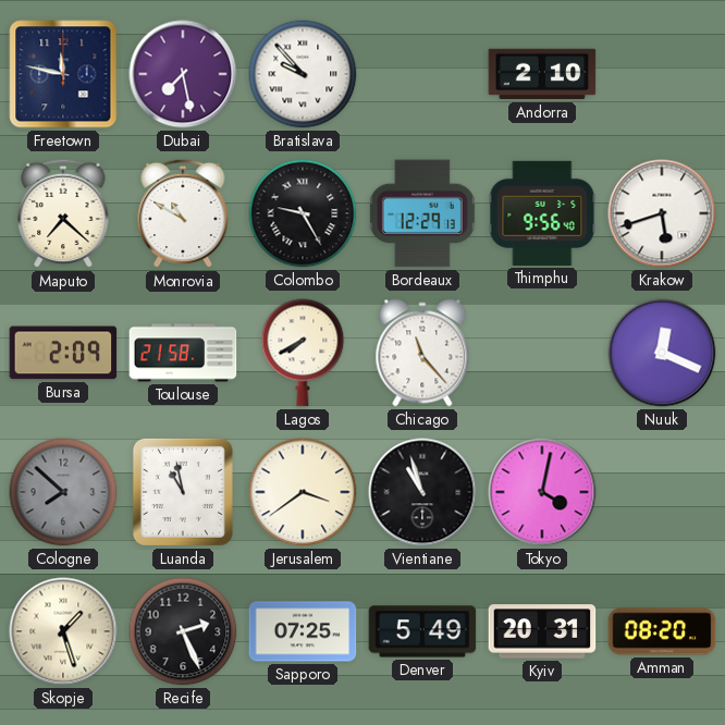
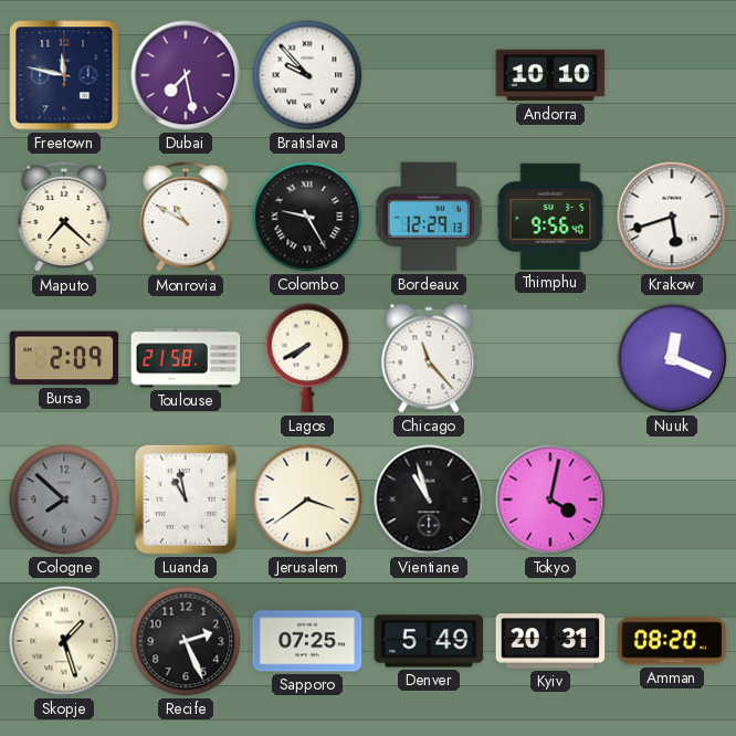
Andorra: 2:10 -> 10:10 (550, 75)
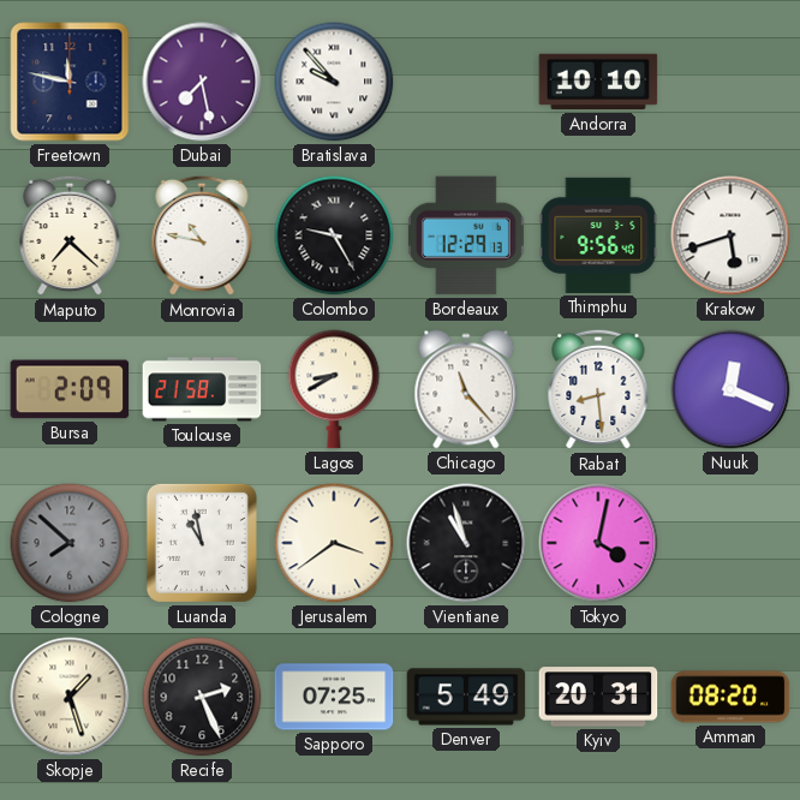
Monrovia: 10:50 -> 10:47 (202, 235)
Lagos: 7:40 -> 8:40 (334, 389)
Rabat: none -> 8:29 (598, 389)
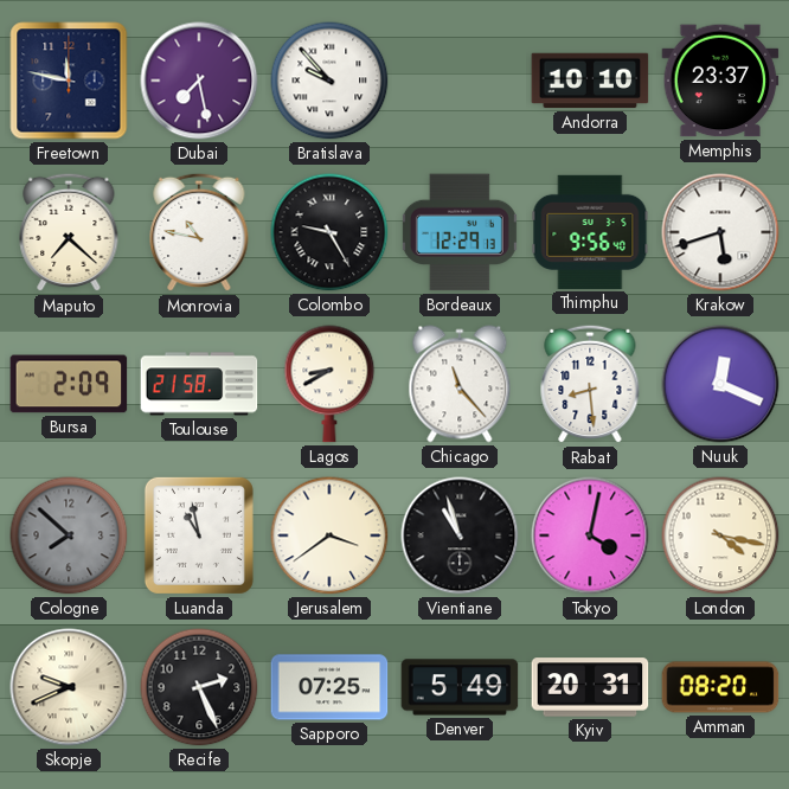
Memphis: none -> 23:37 (720, 81)
London: none -> 4:17 (720, 535)
Skopje: 1:27 -> 9:41 (69, 687)
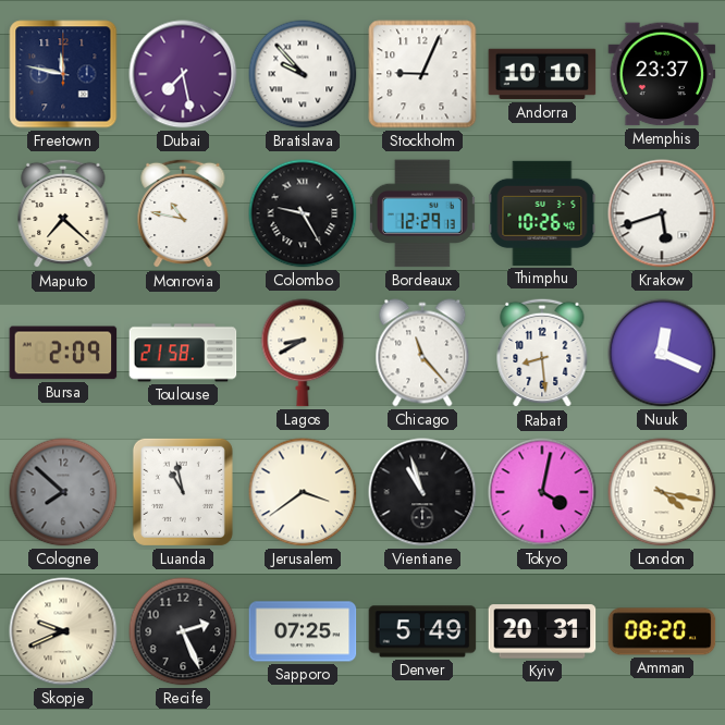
Stockholm: none -> 9:04 (422, 74)
Thimphu: 9:56 -> 10:26 (542, 213)
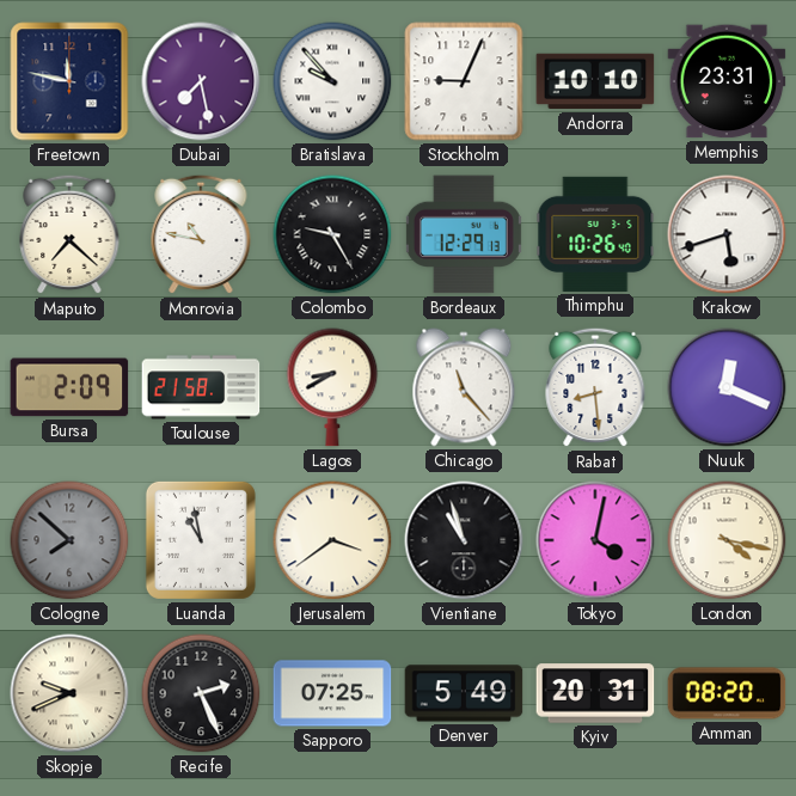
Memphis: 23:37 -> 23:31 (727, 81)
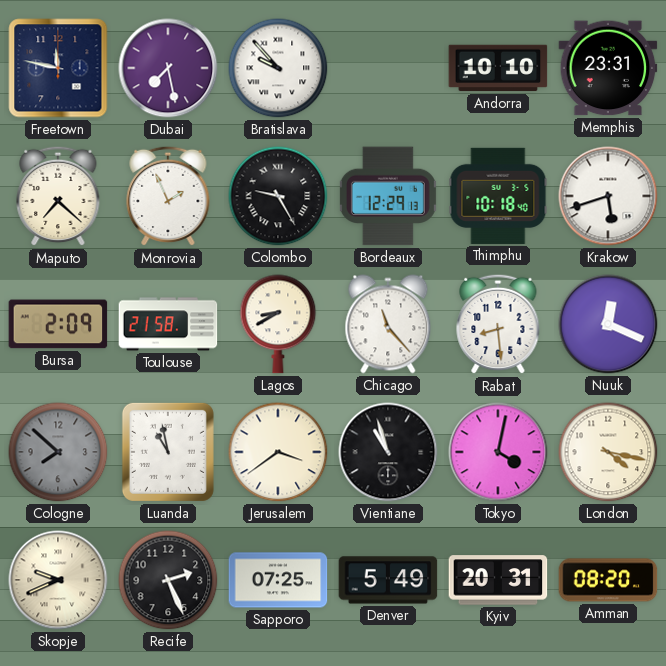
Stockholm: 9:04 -> none (464, 81)
Monrovia: 10:47 -> 1:56 (168, 196)
Thimphu: 10:26 -> 10:18 (498, 196)
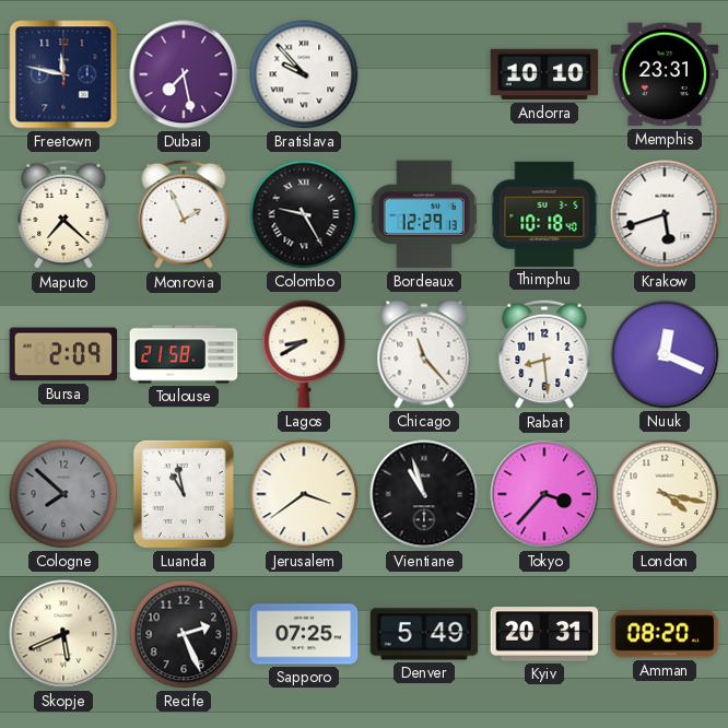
Tokyo: 4:02 -> 3:37 (544, 494)
Skopje: 9:41 -> 5:41 (63, 634)
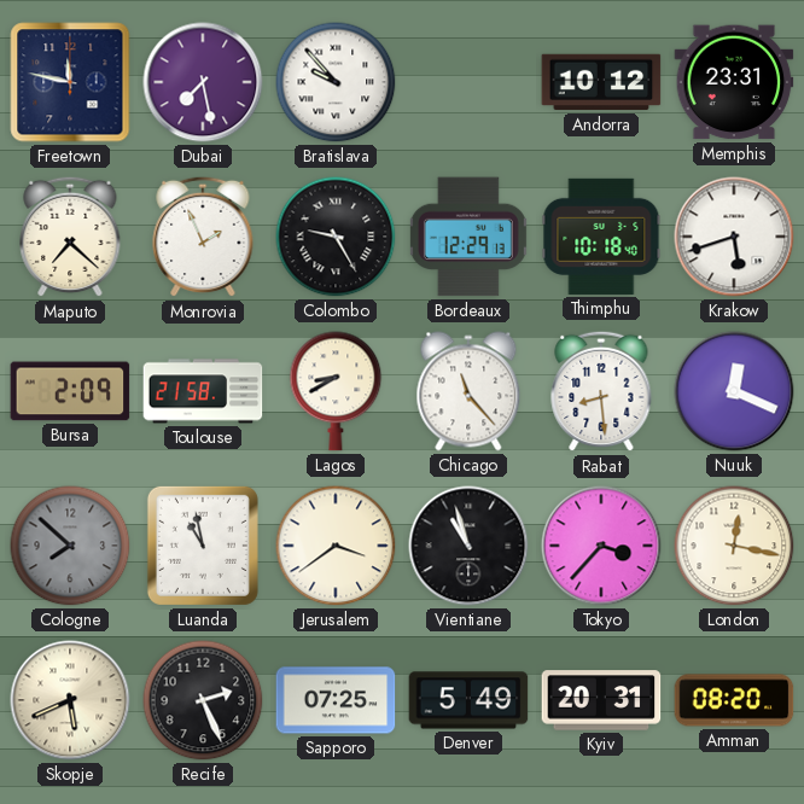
Andorra: 10:10 -> 10:12 (601, 82)
London: 4:17 -> 12:17 (734, 546)
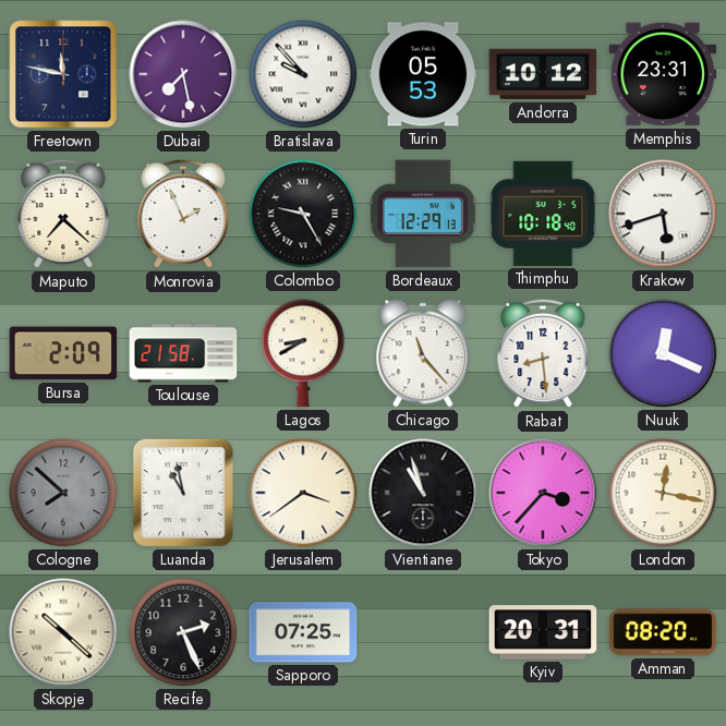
Turin: none -> 05:53 (423, 74)
Skopje: 5:41 -> 10:22 (63, 632)
Denver: 5:49 -> none (468, 700)
